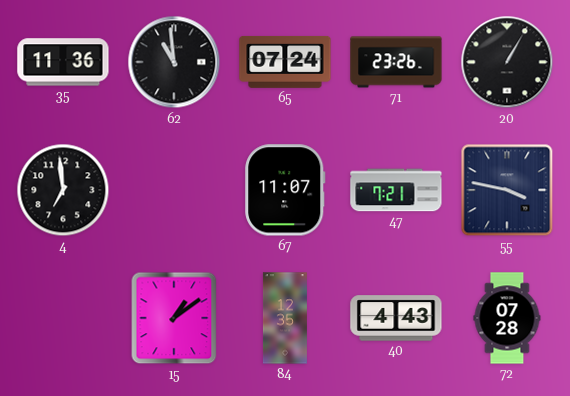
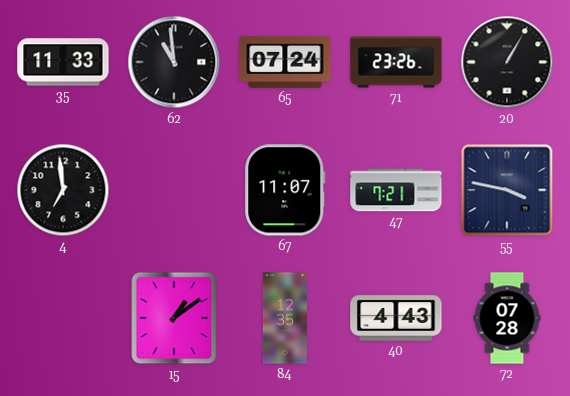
35: 11:36 -> 11:33 (63, 62)
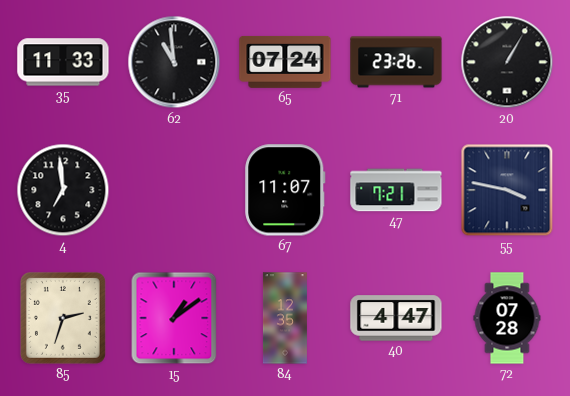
85: none -> 2:33 (63, 318)
40: 4:43 -> 4:47 (396, 318)
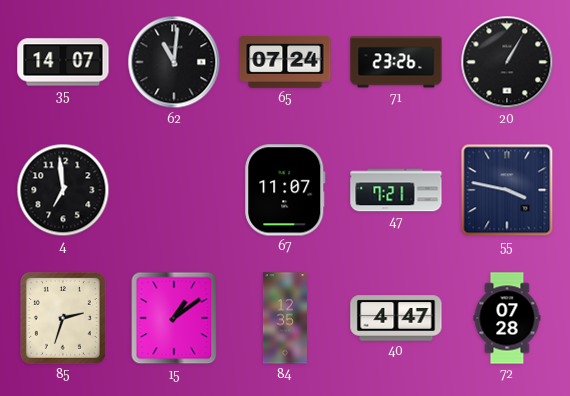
35: 11:33 -> 14:07 (63, 62)
62: 10:59 -> 11:01 (174, 62)
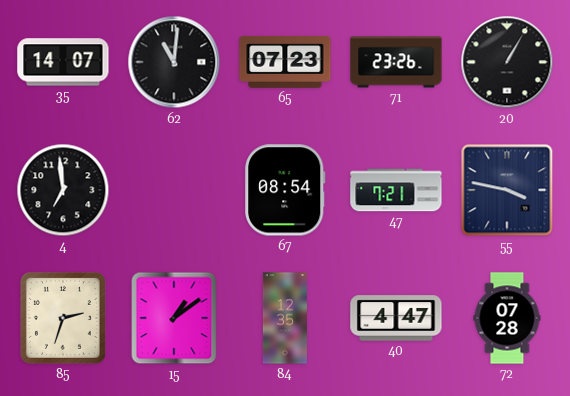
65: 07:24 -> 07:23 (285, 62)
67: 11:07 -> 08:54 (285, 190)
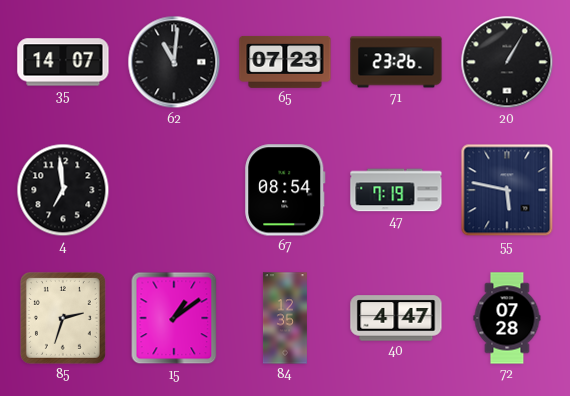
47: 7:21 -> 7:19 (396, 190)
55: 3:47 -> 5:47 (507, 190)
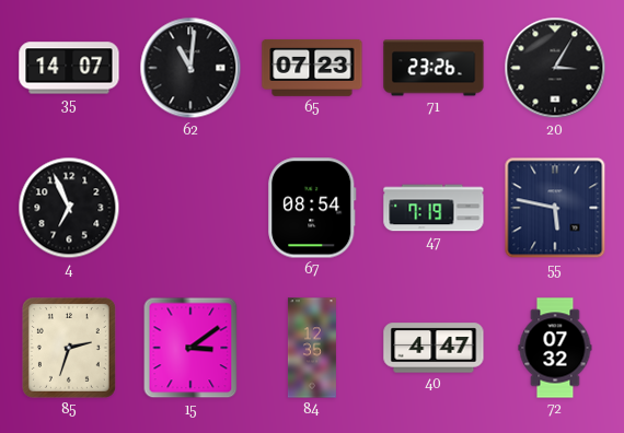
20: 1:05 -> 3:05 (555, 68)
4: 6:59 -> 6:56 (69, 208)
15: 1:09 -> 3:09 (190, 348)
72: 07:28 -> 07:32 (555, 348)
